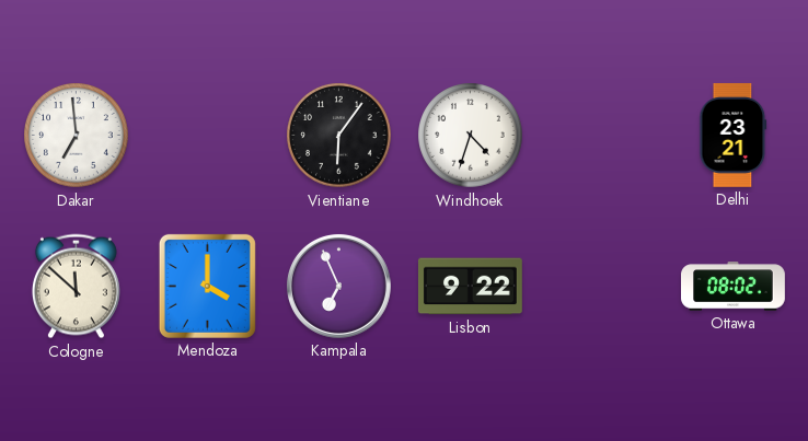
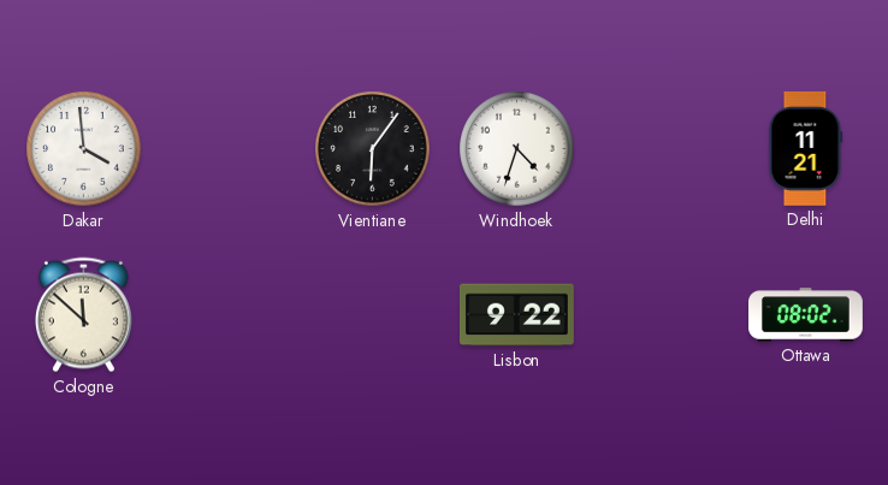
Dakar: 6:59 -> 3:59 (84, 149)
Delhi: 23:21 -> 11:21 (806, 148)
Mendoza: 4:00 -> none (207, 286)
Kampala: 6:56 -> none (338, 286)
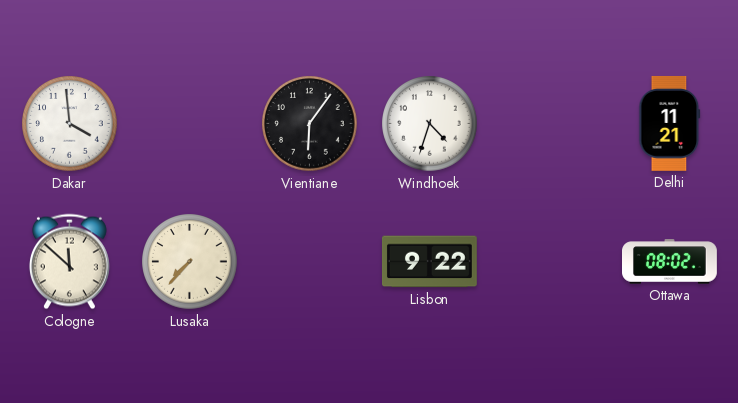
Lusaka: none -> 7:37 (190, 262)
